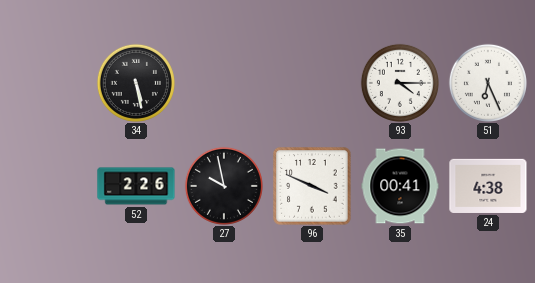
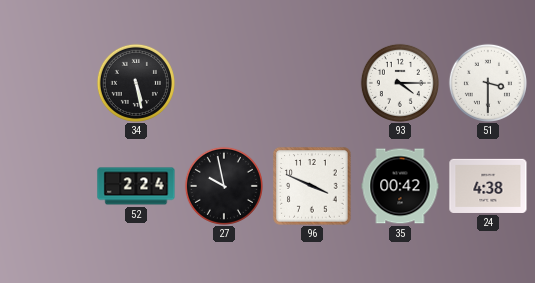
51: 6:26 -> 3:30 (488, 83)
52: 2:26 -> 2:24 (136, 186)
35: 00:41 -> 00:42 (400, 186)
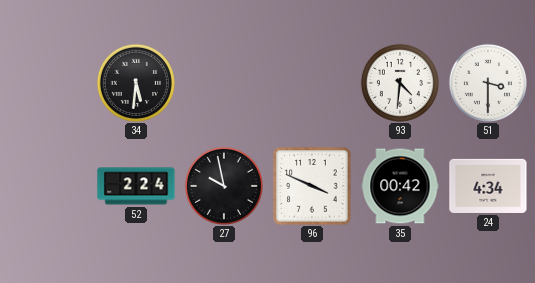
34: 5:28 -> 5:31 (136, 83)
93: 4:15 -> 4:31 (400, 83)
24: 4:38 -> 4:34 (488, 186)
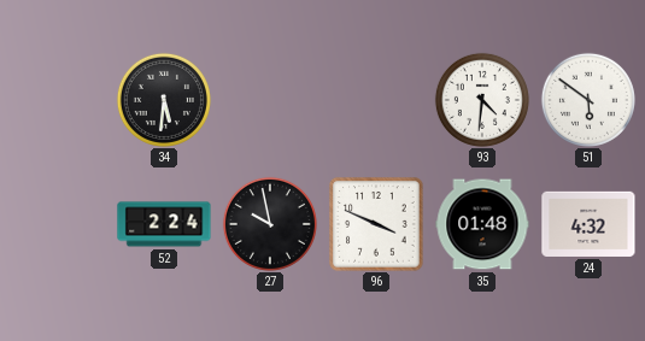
51: 3:30 -> 5:51 (588, 100)
35: 00:42 -> 01:48 (482, 224)
24: 4:34 -> 4:32 (588, 224)
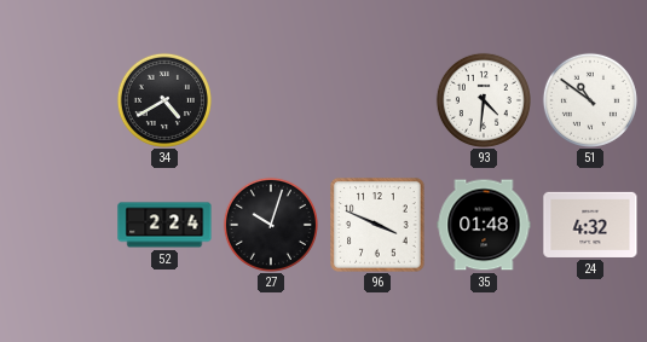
34: 5:31 -> 4:40 (164, 100)
51: 5:51 -> 10:51 (590, 100)
27: 9:58 -> 10:03 (271, 225)
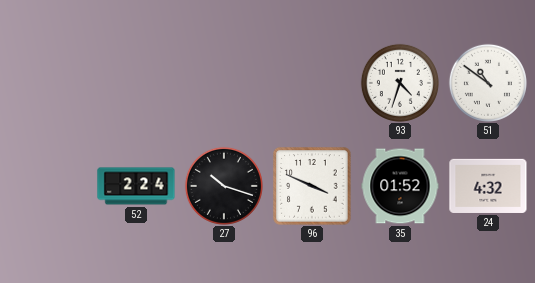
34: 4:40 -> none (164, 100)
93: 4:31 -> 4:33 (400, 83)
27: 10:03 -> 10:18 (224, 186)
35: 01:48 -> 01:52 (400, 186)
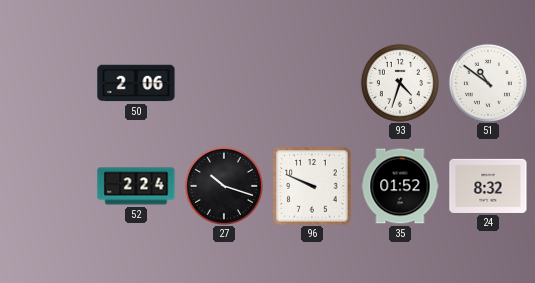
50: none -> 2:06 (136, 83)
96: 3:49 -> 9:49 (312, 186)
24: 4:32 -> 8:32 (488, 186)
